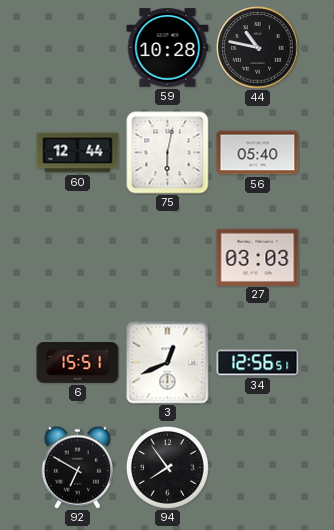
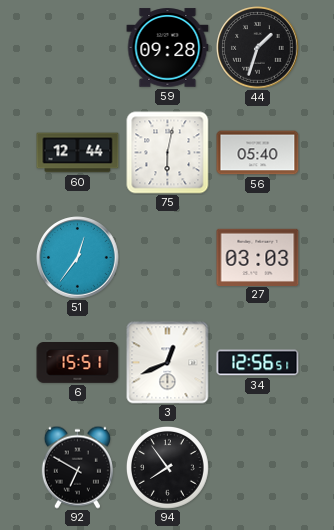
59: 10:28 -> 09:28 (168, 48)
44: 10:47 -> 1:33 (258, 48)
51: none -> 12:36 (78, 258)
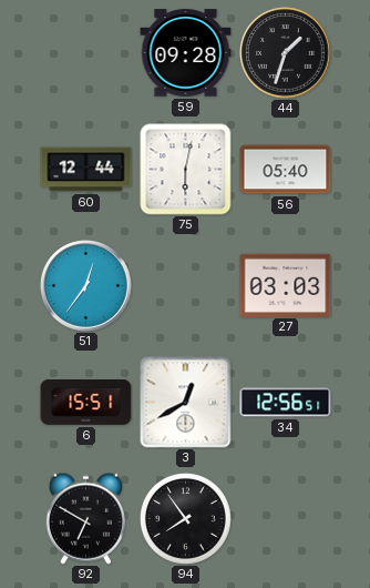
3: 12:41 -> 12:40 (186, 403)
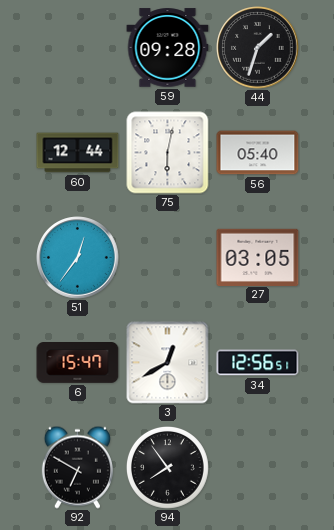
27: 03:03 -> 03:05 (258, 257)
6: 15:51 -> 15:47 (78, 363)
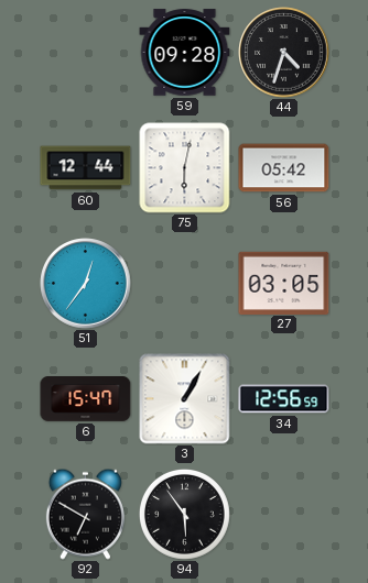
44: 1:33 -> 4:33 (284, 53)
56: 05:40 -> 05:42 (284, 168)
3: 12:40 -> 1:05 (185, 399)
34: 12:56:51 -> 12:56:59 (284, 399)
94: 7:54 -> 5:54 (184, 514)
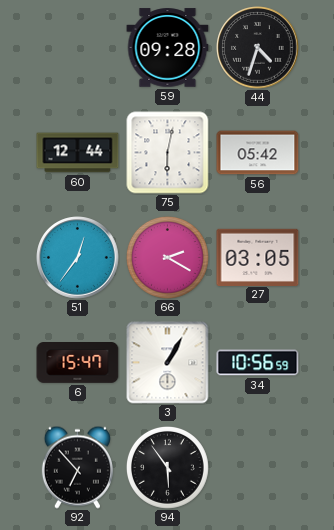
66: none -> 2:20 (167, 257)
34: 12:56 -> 10:56 (258, 363)
92: 6:50 -> 6:53 (77, 467)
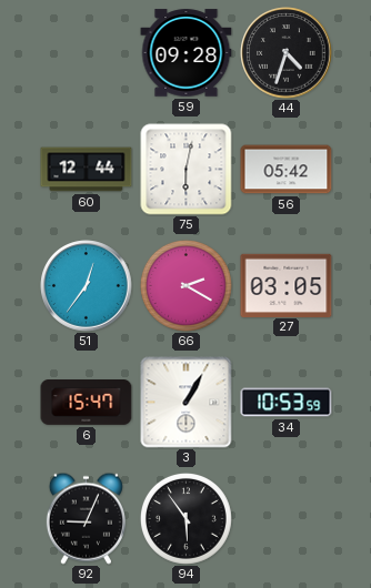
34: 10:56 -> 10:53 (287, 403)
92: 6:53 -> 9:04 (86, 518)
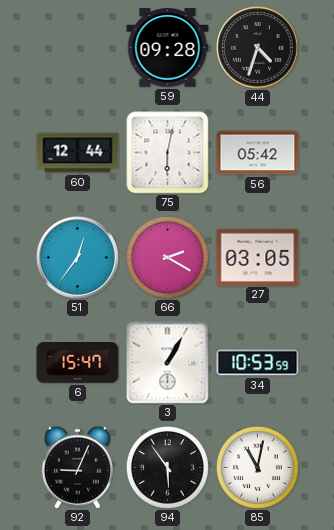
85: none -> 11:02 (257, 467)
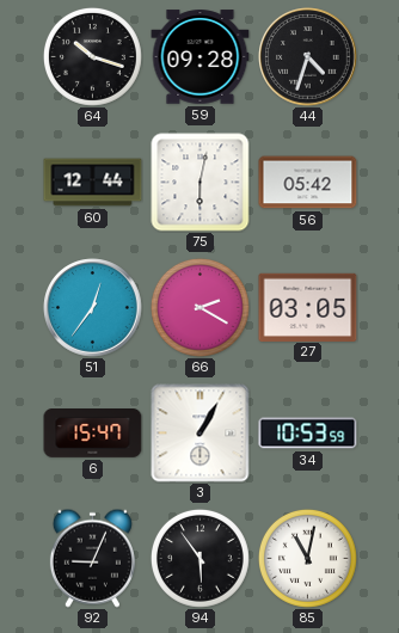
64: none -> 10:18 (92, 56)
